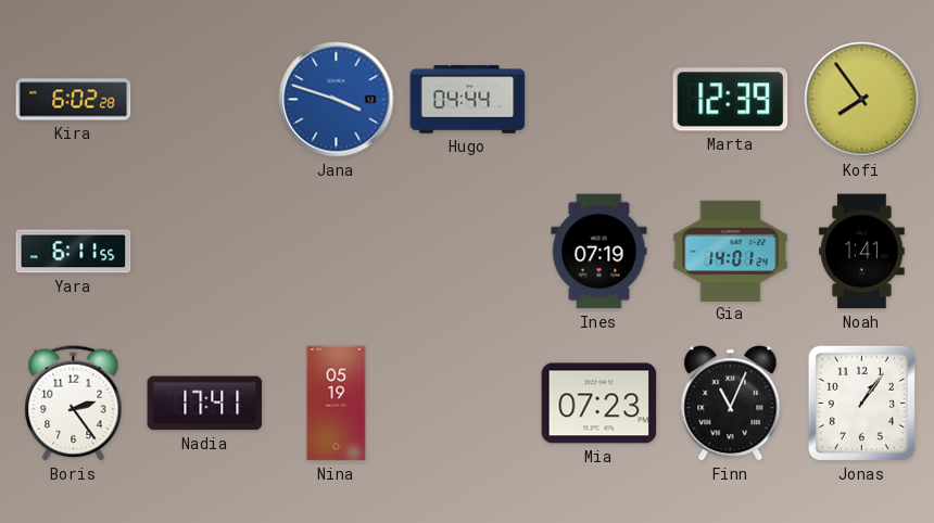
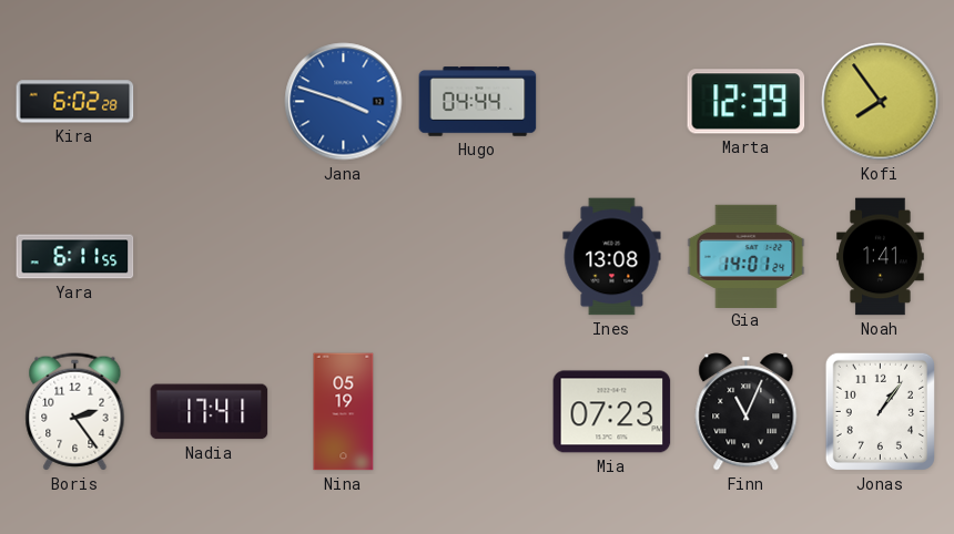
Ines: 07:19 -> 13:08 (612, 257)
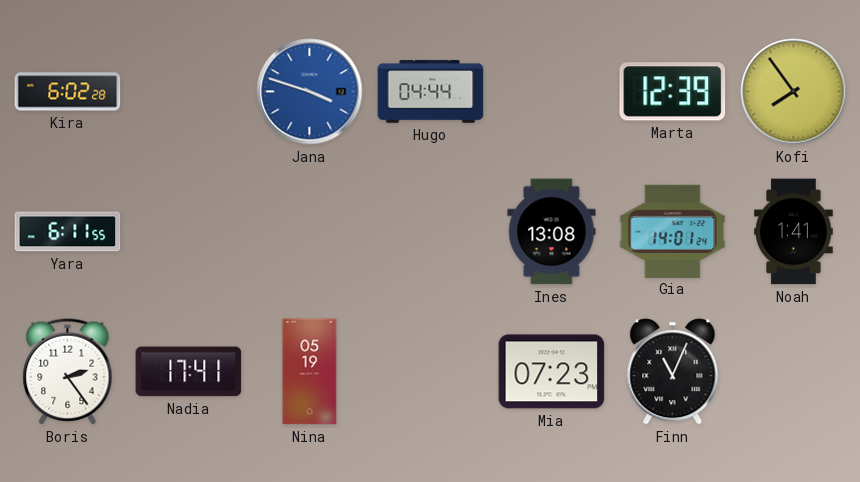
Jonas: 1:06 -> none (880, 411)
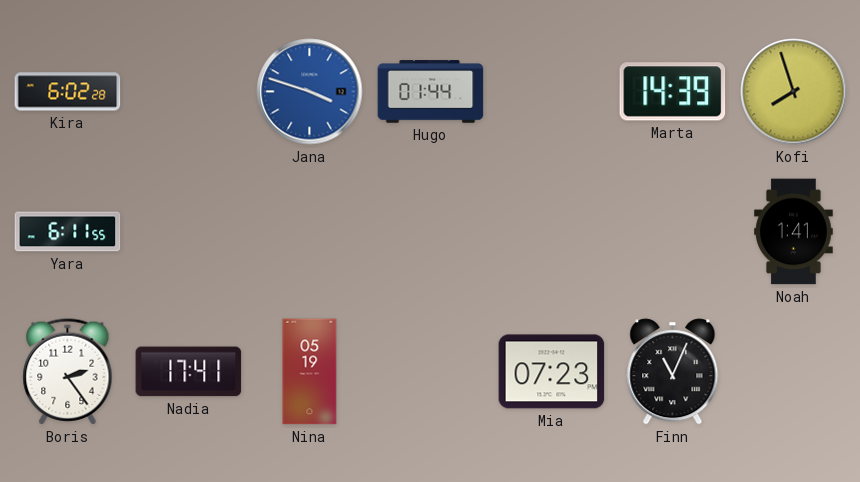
Hugo: 04:44 -> 01:44 (431, 92)
Marta: 12:39 -> 14:39 (673, 92)
Kofi: 7:54 -> 7:57 (794, 92)
Ines: 13:08 -> none (552, 232)
Gia: 14:01 -> none (673, 231)
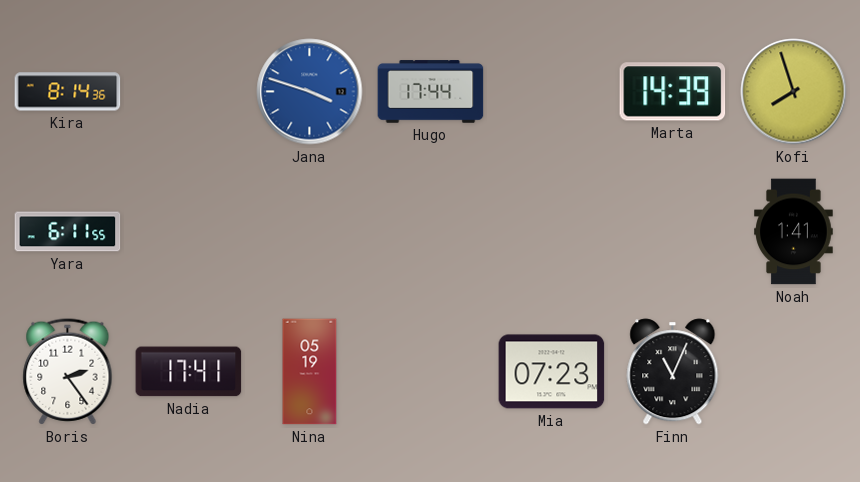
Kira: 6:02 -> 8:14 (68, 92)
Hugo: 01:44 -> 17:44 (431, 92)
